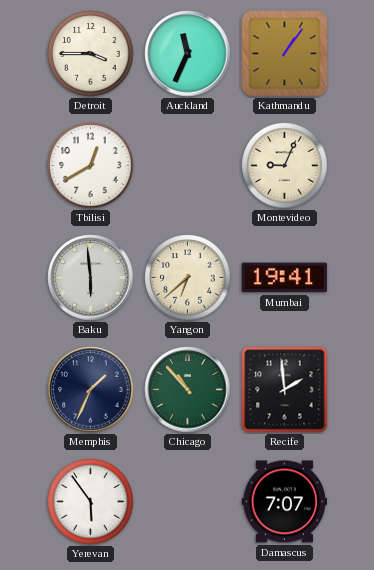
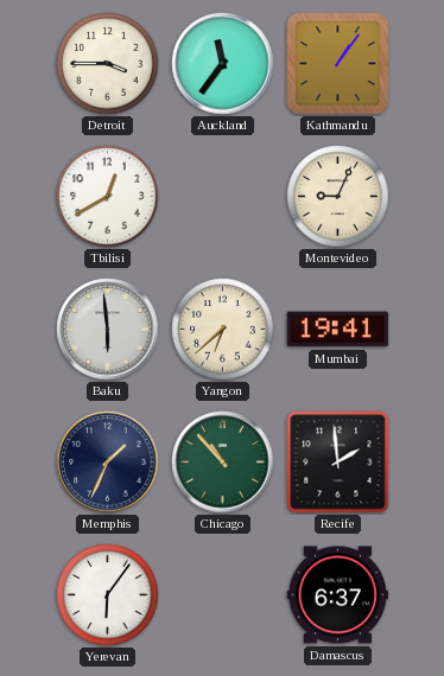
Auckland: 11:34 -> 11:36 (223, 64)
Yerevan: 5:54 -> 6:06 (108, 595)
Damascus: 7:07 -> 6:37 (338, 595)
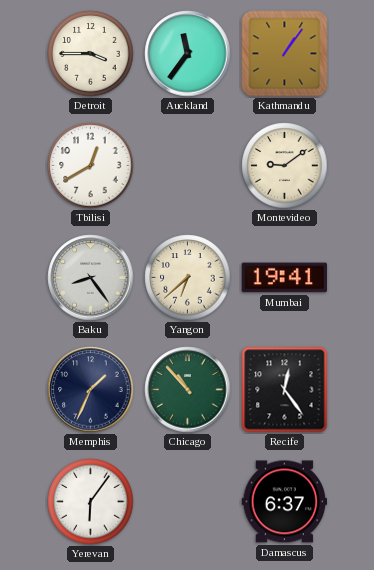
Montevideo: 9:04 -> 9:09 (285, 166)
Baku: 5:59 -> 8:24 (91, 278)
Recife: 1:59 -> 12:24 (285, 390)
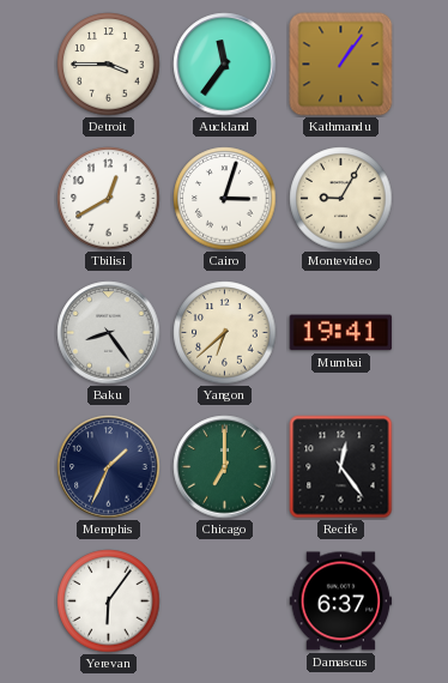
Cairo: none -> 3:03 (225, 199)
Montevideo: 9:09 -> 9:05 (341, 199)
Chicago: 10:53 -> 7:00 (225, 467)
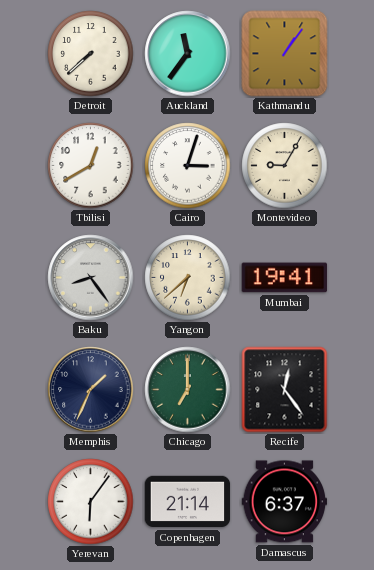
Detroit: 3:45 -> 7:38 (91, 54)
Copenhagen: none -> 21:14 (188, 502)
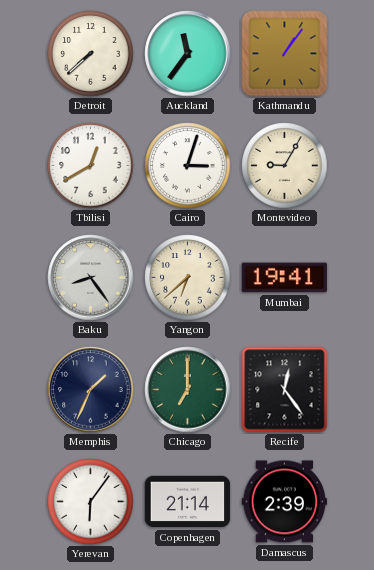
Damascus: 6:37 -> 2:39 (285, 502)
